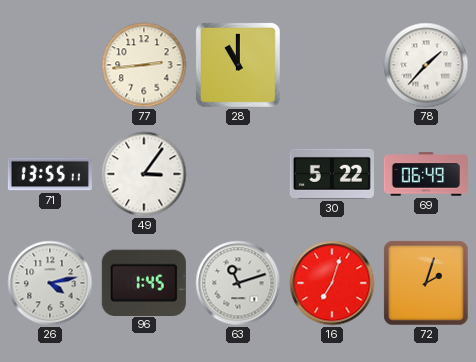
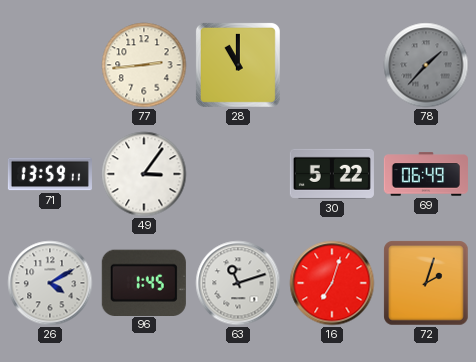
78 dial: white -> grey (426, 65)
71: 13:55 -> 13:59 (50, 174)
26: 4:13 -> 4:10 (50, 283)
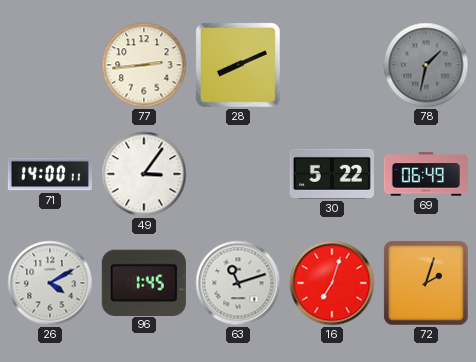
28: 11:00 -> 8:11 (238, 65)
78: 1:37 -> 1:32 (426, 65)
71: 13:59 -> 14:00 (50, 174)
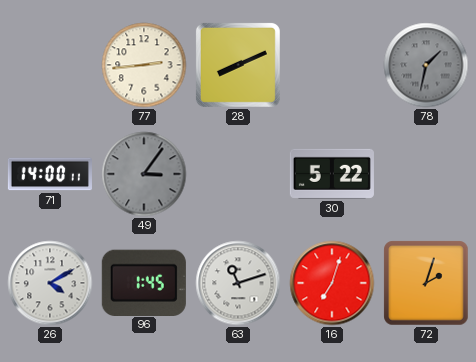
49 dial: white -> grey (144, 174)
69: 06:49 -> none (426, 174)
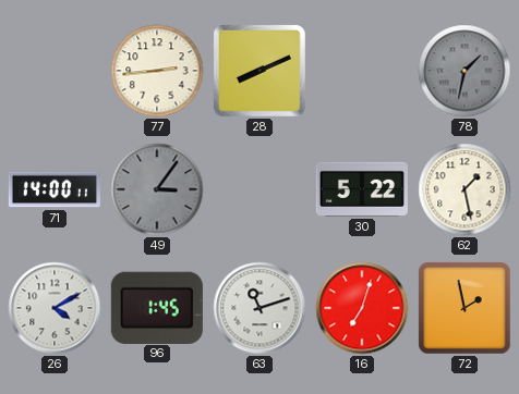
62: none -> 1:28 (464, 189)
72: 2:03 -> 1:58 (464, 308)
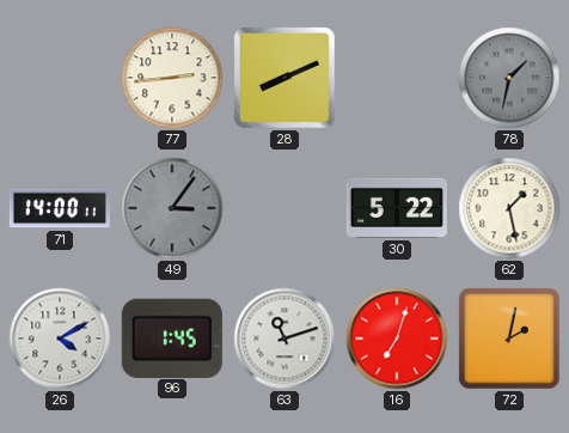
72: 1:58 -> 2:02 (509, 339)
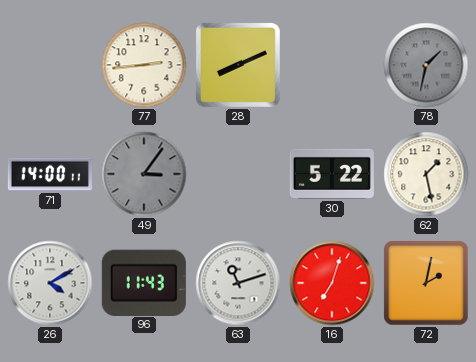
96: 1:45 -> 11:43 (144, 282)
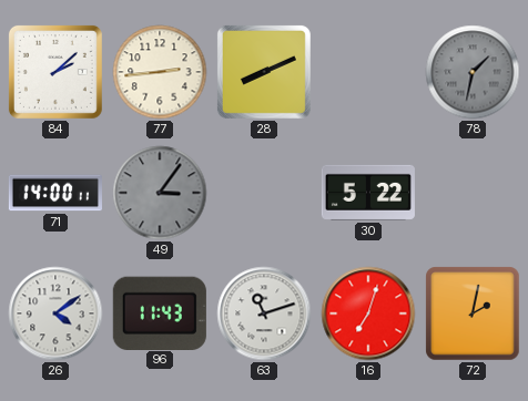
84: none -> 2:08 (55, 72)
62: 1:28 -> none (426, 174)
26: 4:10 -> 4:09 (55, 313)
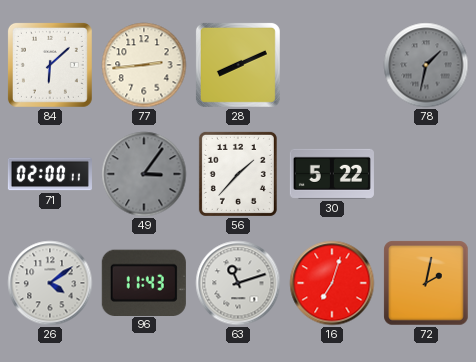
84: 2:08 -> 6:08 (50, 65)
71: 14:00 -> 02:00 (50, 174)
56: none -> 1:37 (238, 174)
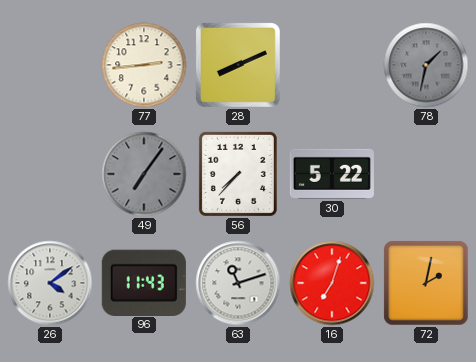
84: 6:08 -> none (50, 65)
71: 02:00 -> none (50, 174)
49: 3:06 -> 7:06 (144, 174)
56: 1:37 -> 7:37 (238, 174)
